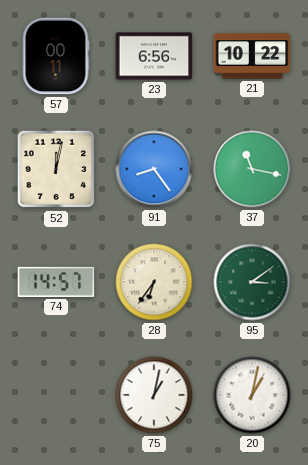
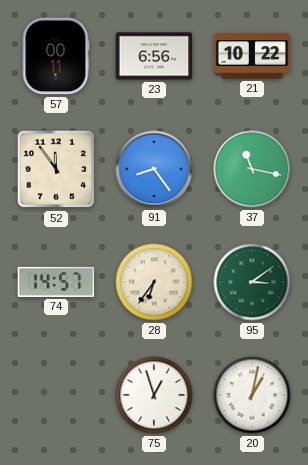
52: 12:02 -> 11:54 (56, 169)
75: 1:02 -> 12:57 (154, 395)
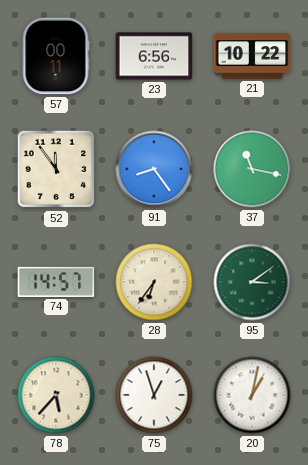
78: none -> 5:37 (56, 395)
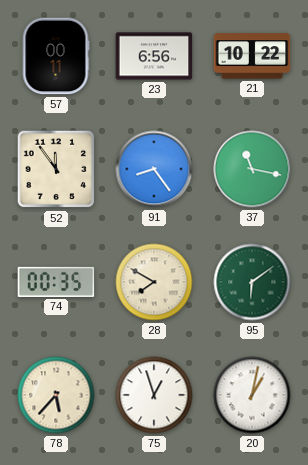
74: 14:57 -> 00:35 (56, 282)
28: 6:36 -> 7:50 (154, 282)
95: 3:09 -> 6:09 (252, 282)
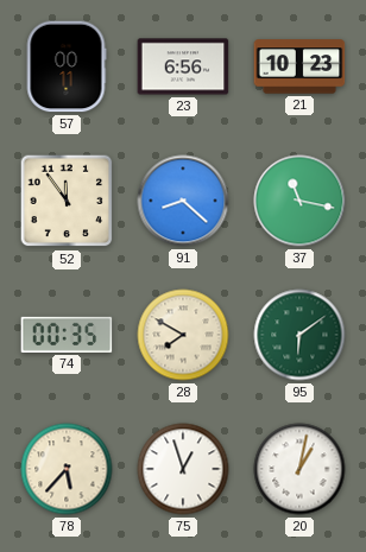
21: 10:22 -> 10:23 (299, 66)
91: 8:24 -> 8:22 (183, 201)
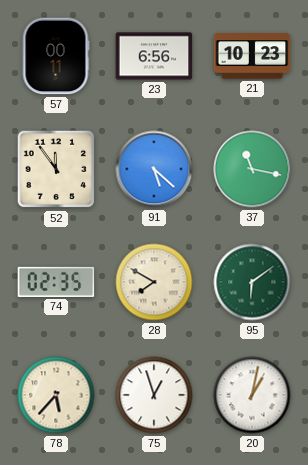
91: 8:22 -> 5:22 (154, 169)
74: 00:35 -> 02:35 (56, 282)
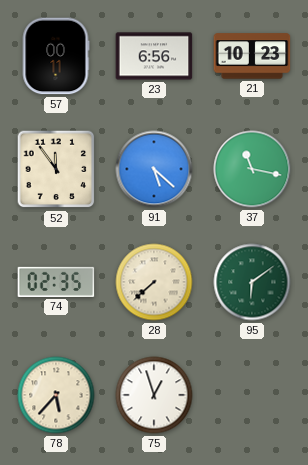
28: 7:50 -> 7:38 (154, 282)
20: 1:02 -> none (252, 395)
